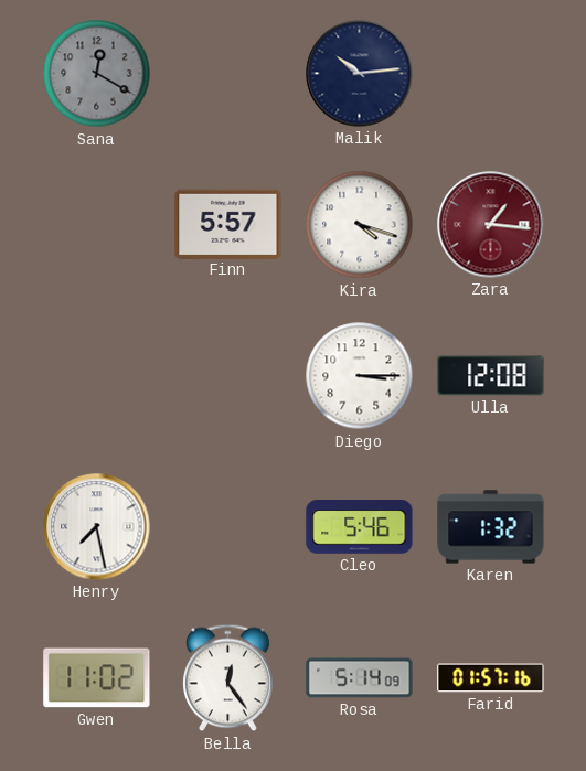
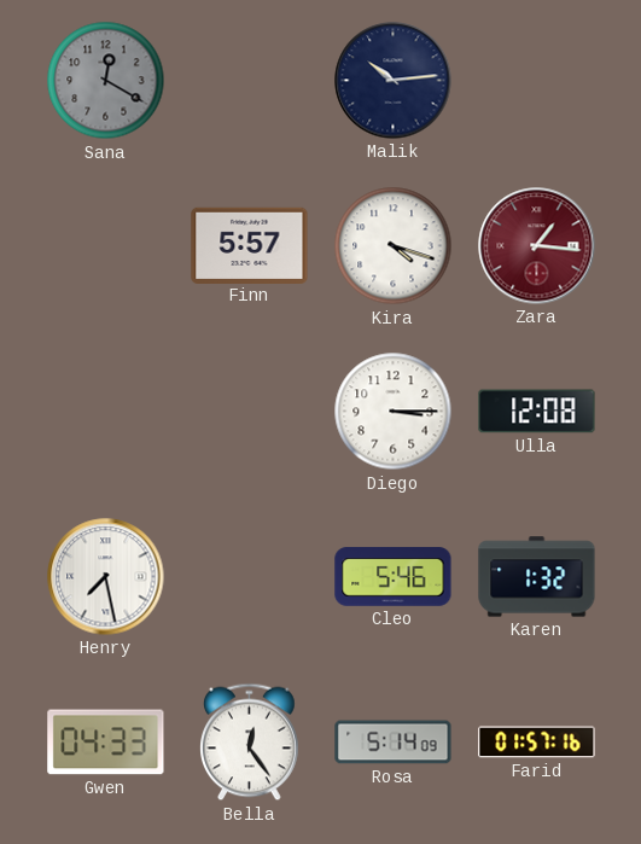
Gwen: 11:02 -> 04:33 (106, 743)
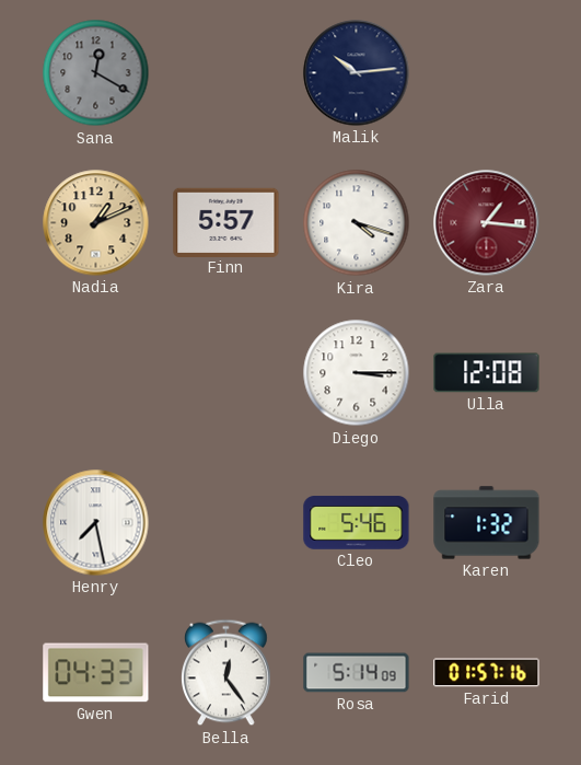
Nadia: none -> 1:11 (96, 223)
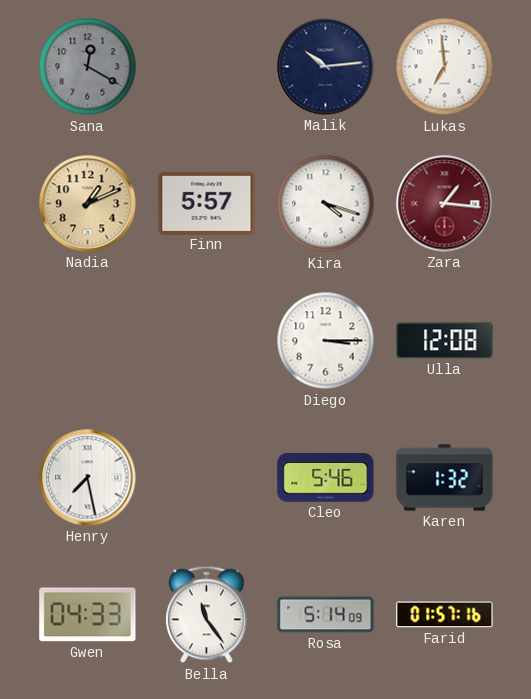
Lukas: none -> 6:59 (445, 67)
Bella: 12:24 -> 11:24 (207, 615)
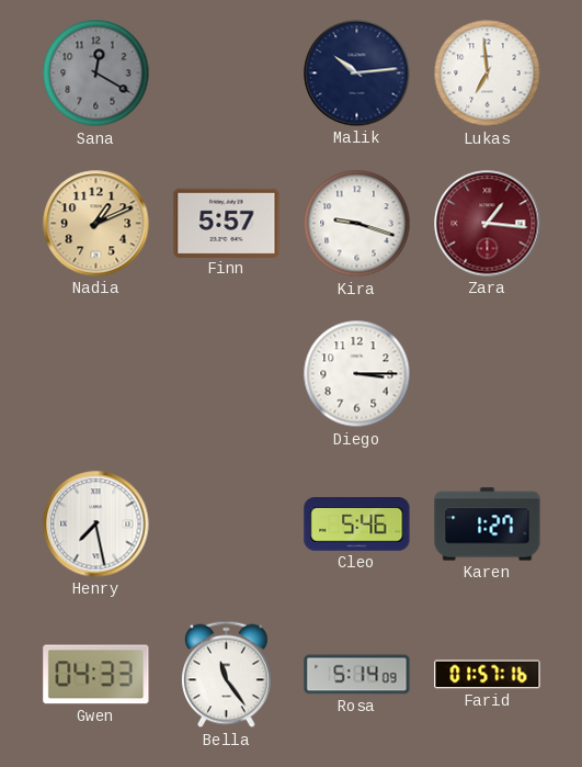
Kira: 4:18 -> 9:18 (357, 224)
Ulla: 12:08 -> none (445, 341)
Karen: 1:32 -> 1:27 (488, 525)
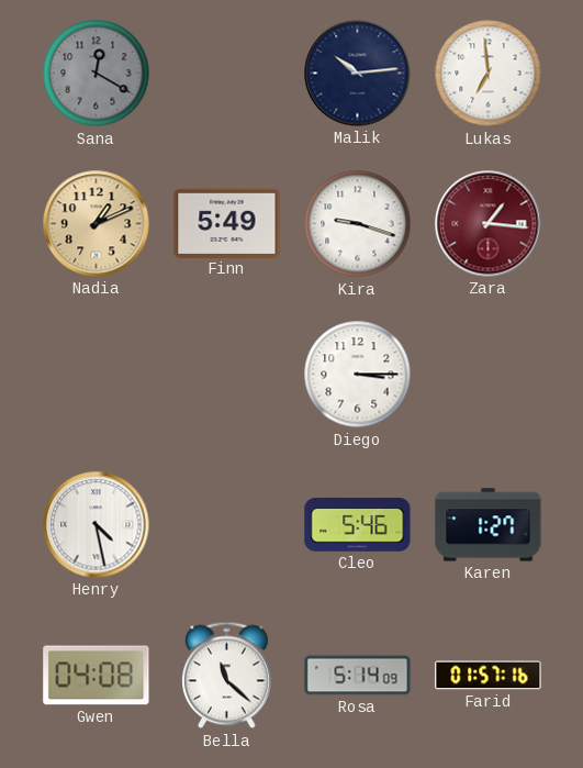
Finn: 5:57 -> 5:49 (227, 223)
Henry: 7:28 -> 4:28 (97, 525)
Gwen: 04:33 -> 04:08 (97, 676)
Bella: 11:24 -> 11:22 (227, 676)
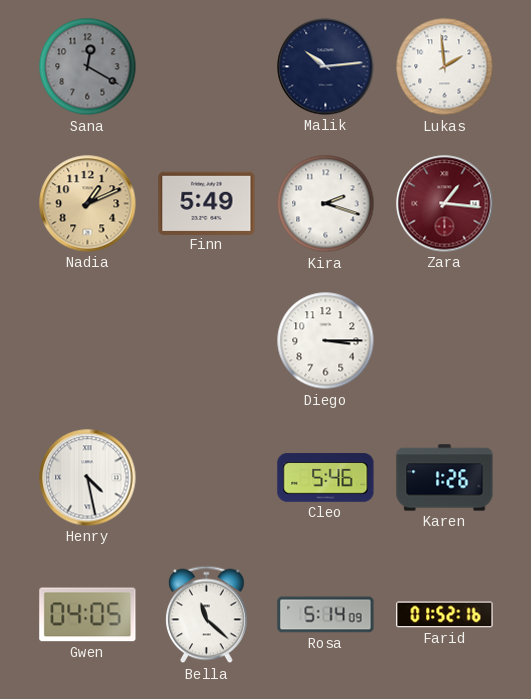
Lukas: 6:59 -> 1:59 (445, 67)
Kira: 9:18 -> 2:18 (326, 204)
Karen: 1:27 -> 1:26 (445, 478)
Gwen: 04:08 -> 04:05 (88, 615)
Farid: 01:57 -> 01:52 (445, 615)
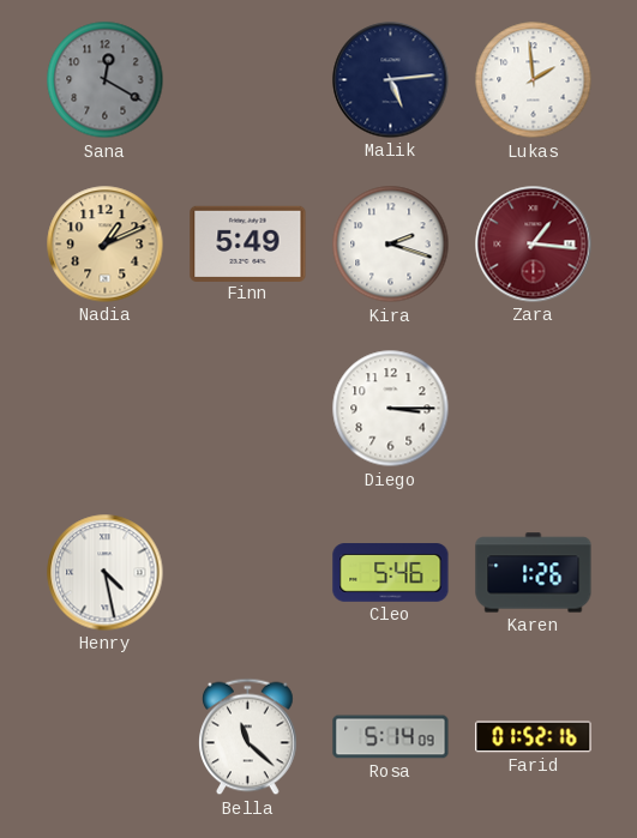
Malik: 10:14 -> 5:14 (391, 80)
Gwen: 04:05 -> none (88, 615)
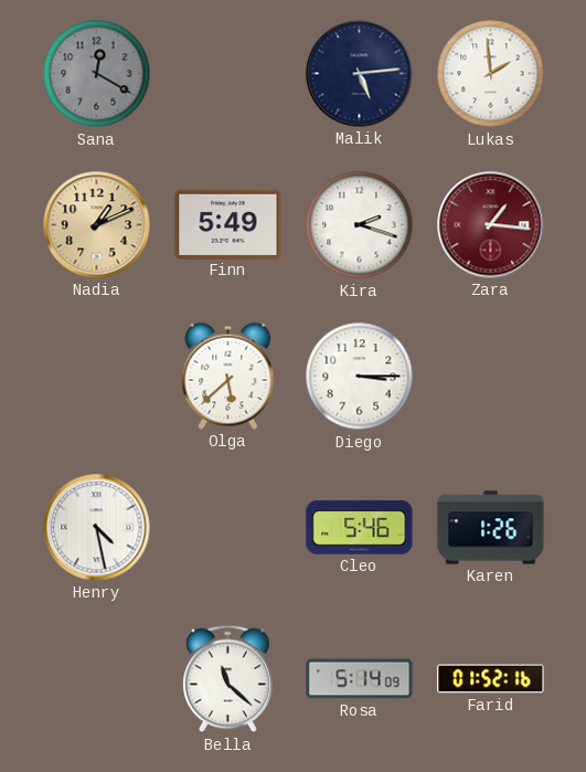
Olga: none -> 5:38 (228, 376)
